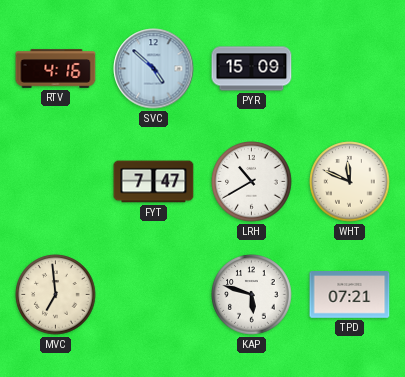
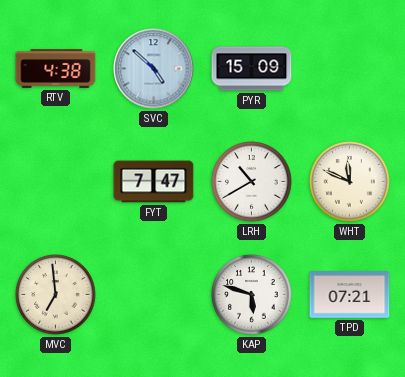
RTV: 4:16 -> 4:38 (56, 69)
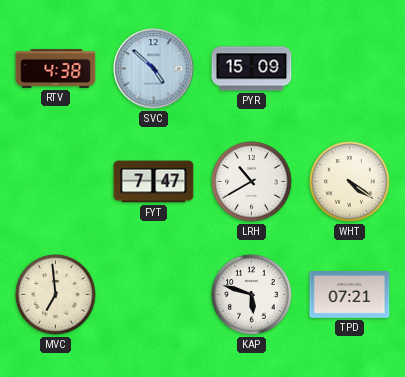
WHT: 11:49 -> 4:21 (350, 182)
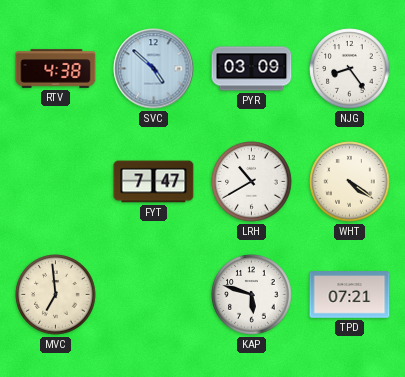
PYR: 15:09 -> 03:09 (252, 69)
NJG: none -> 8:24 (350, 69)
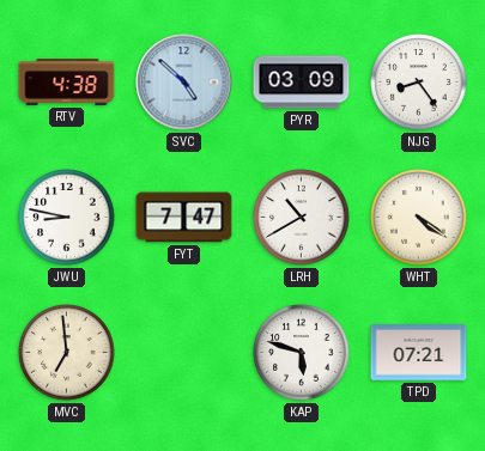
JWU: none -> 8:47 (67, 218)
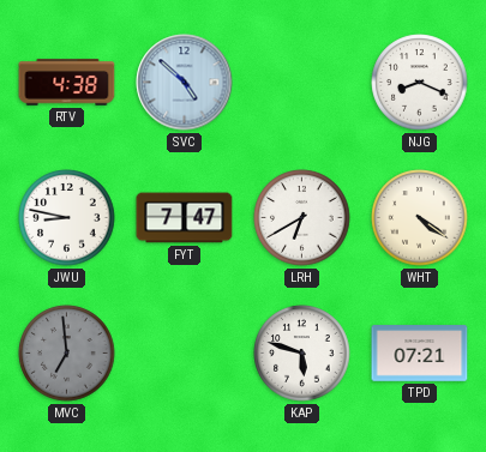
PYR: 03:09 -> none (302, 83)
NJG: 8:24 -> 8:19 (420, 83)
LRH: 10:40 -> 6:40 (302, 218)
MVC dial: cream -> grey (67, 354)
